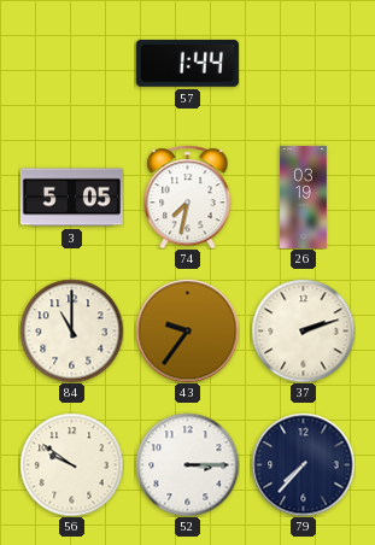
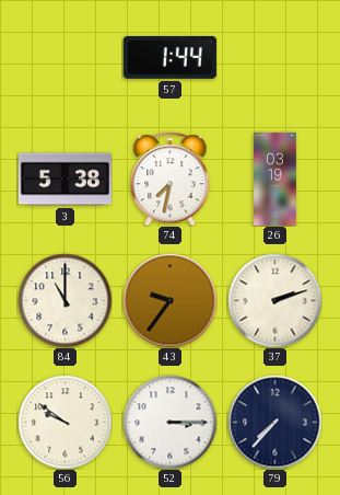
3: 5:05 -> 5:38 (65, 180)
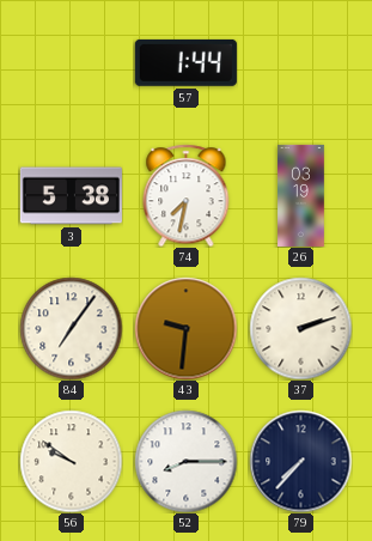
84: 11:00 -> 7:06 (71, 328)
43: 9:36 -> 9:31 (185, 328)
52: 3:15 -> 8:15 (185, 461)
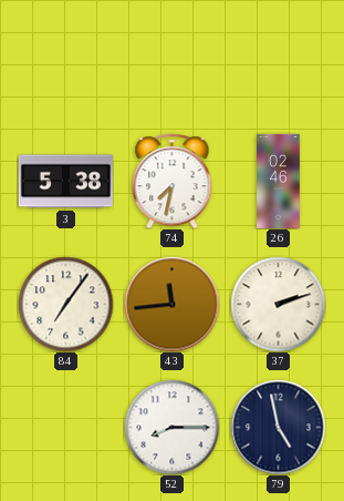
57: 1:44 -> none (185, 62)
26: 03:19 -> 02:46 (279, 181)
43: 9:31 -> 11:44 (171, 304)
56: 9:51 -> none (71, 461)
79: 7:37 -> 4:58 (278, 427)
